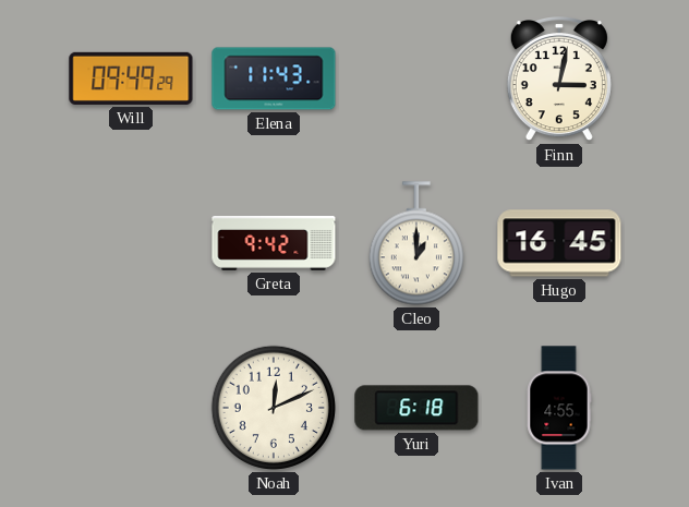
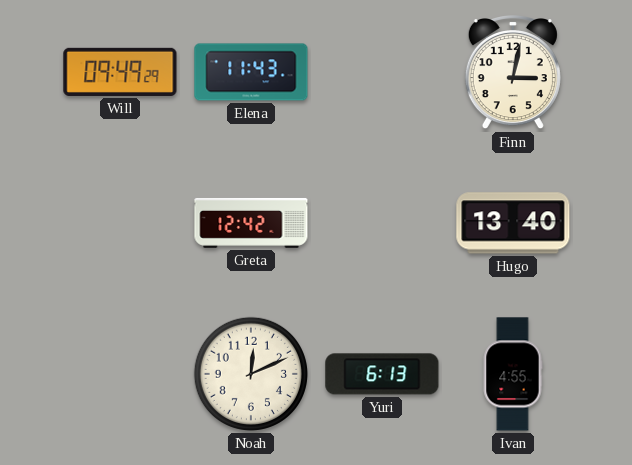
Greta: 9:42 -> 12:42 (251, 223)
Cleo: 1:00 -> none (416, 243)
Hugo: 16:45 -> 13:40 (513, 223)
Yuri: 6:18 -> 6:13 (382, 374)
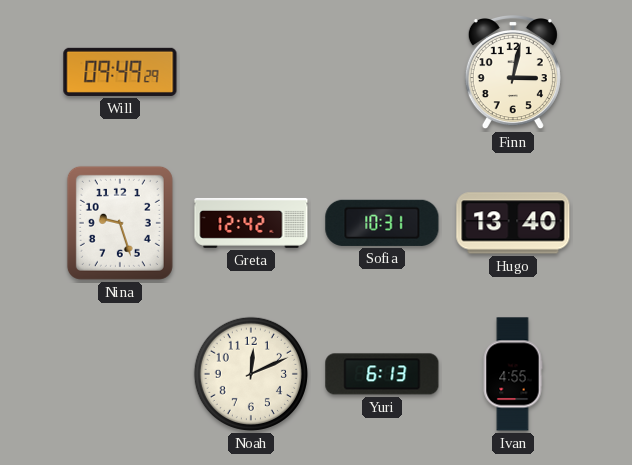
Elena: 11:43 -> none (251, 72)
Nina: none -> 9:27 (120, 223)
Sofia: none -> 10:31 (382, 223)
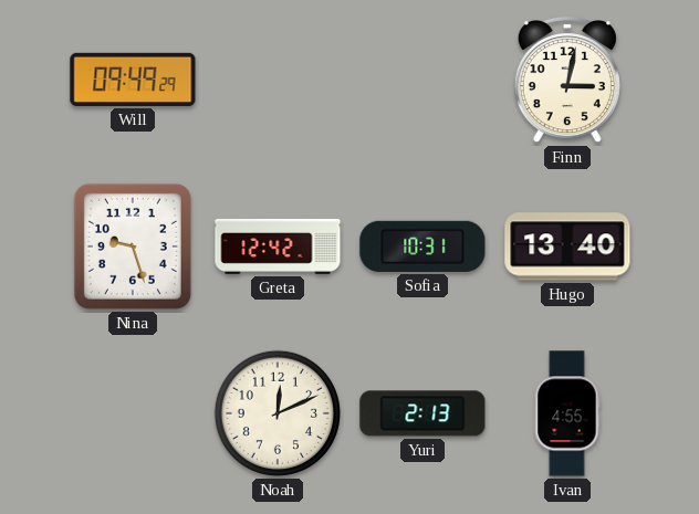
Yuri: 6:13 -> 2:13 (422, 413)
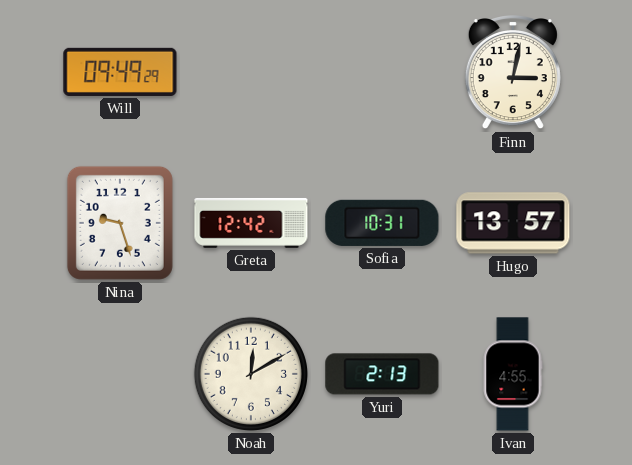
Hugo: 13:40 -> 13:57 (513, 223)
Noah: 12:11 -> 12:10 (251, 374)
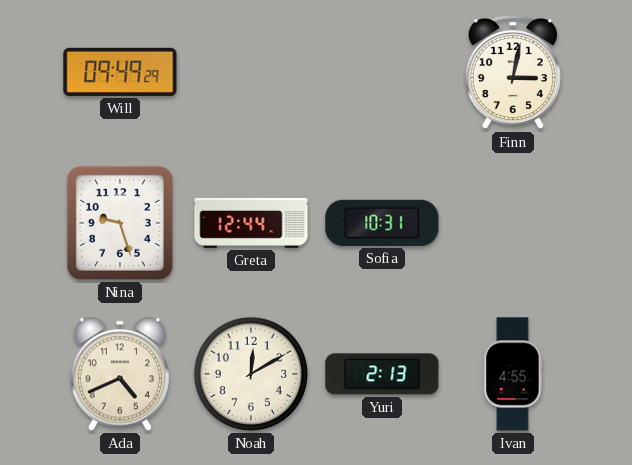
Greta: 12:42 -> 12:44 (251, 223)
Hugo: 13:57 -> none (513, 223)
Ada: none -> 4:41 (120, 374)
